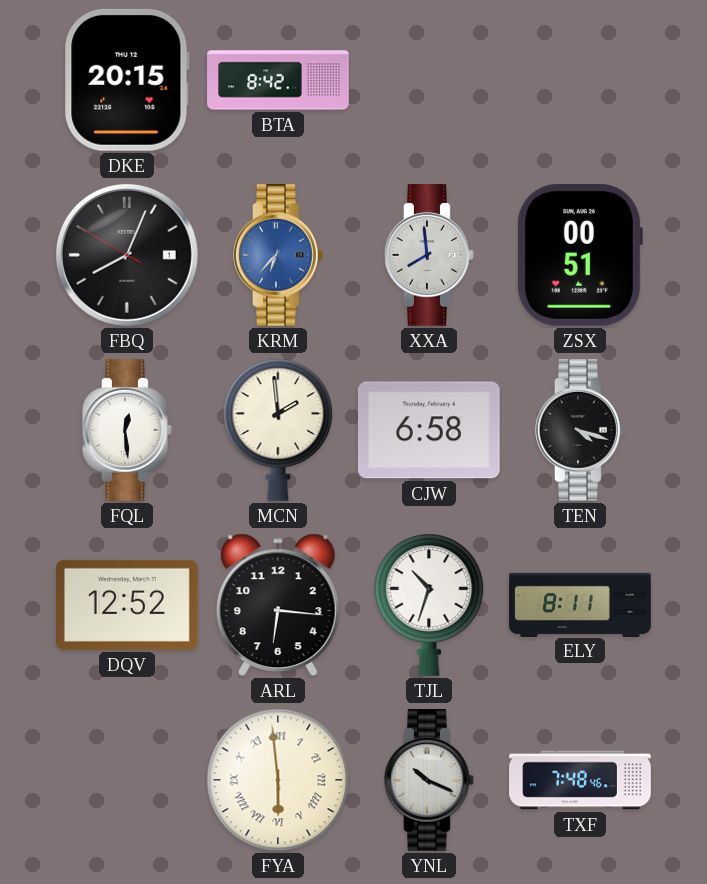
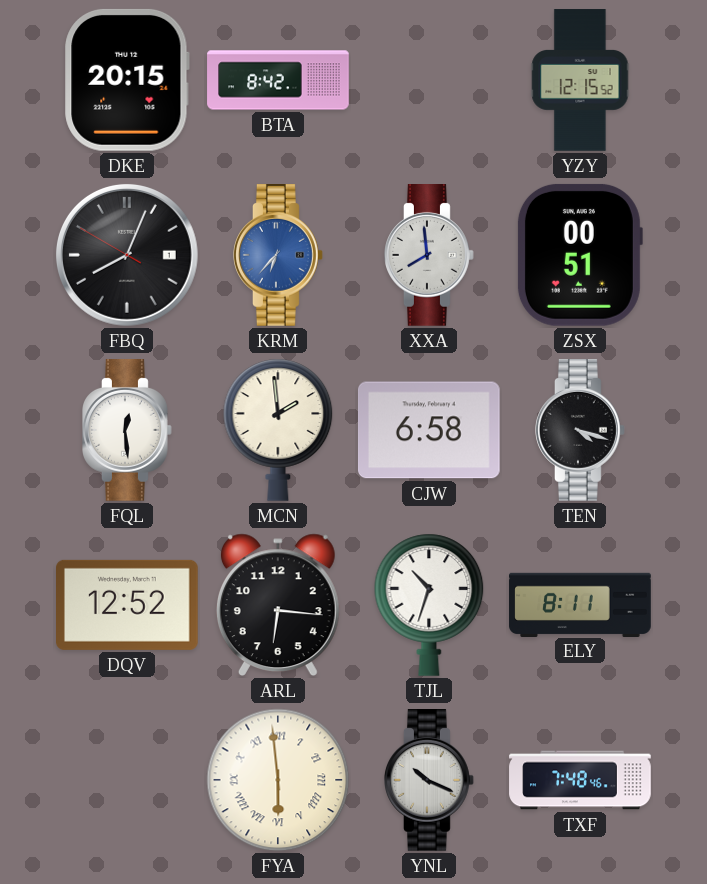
YZY: none -> 12:15 (580, 80)
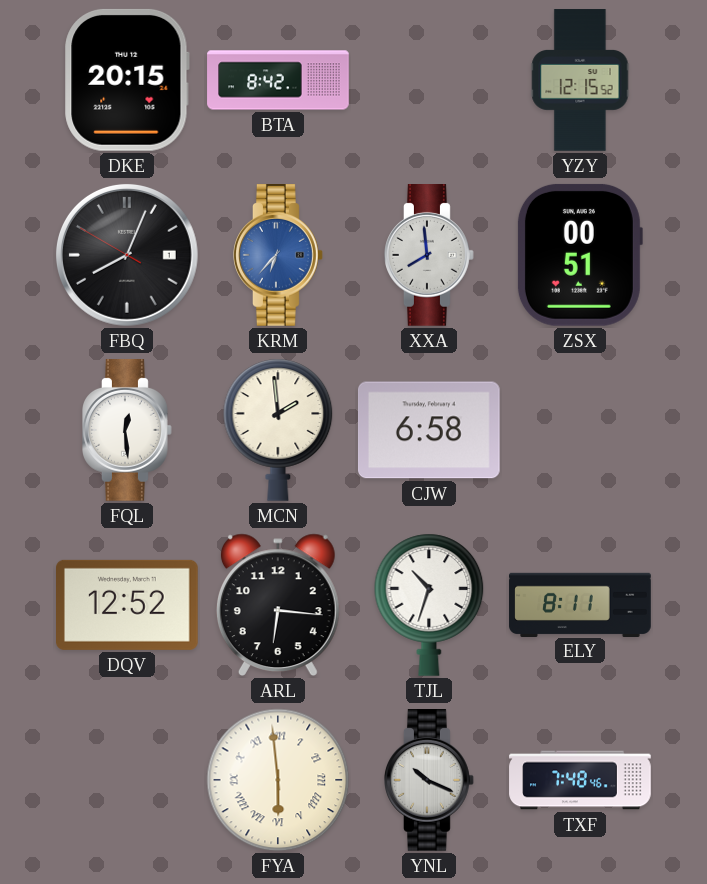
TEN: 4:18 -> none (581, 431)
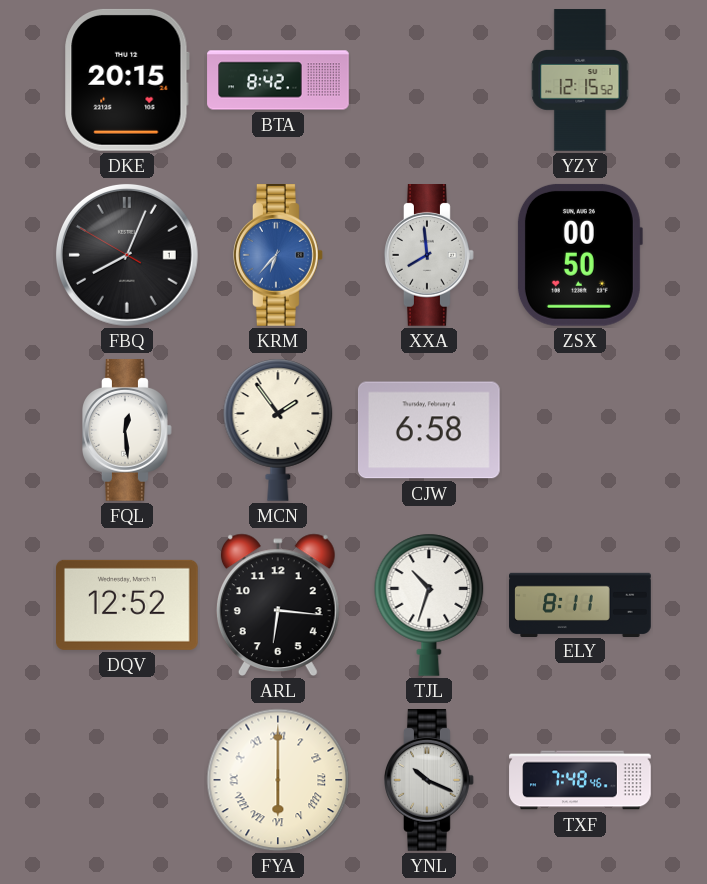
ZSX: 00:51 -> 00:50 (579, 255)
MCN: 1:59 -> 1:54 (278, 430)
FYA: 5:59 -> 6:00 (278, 780)
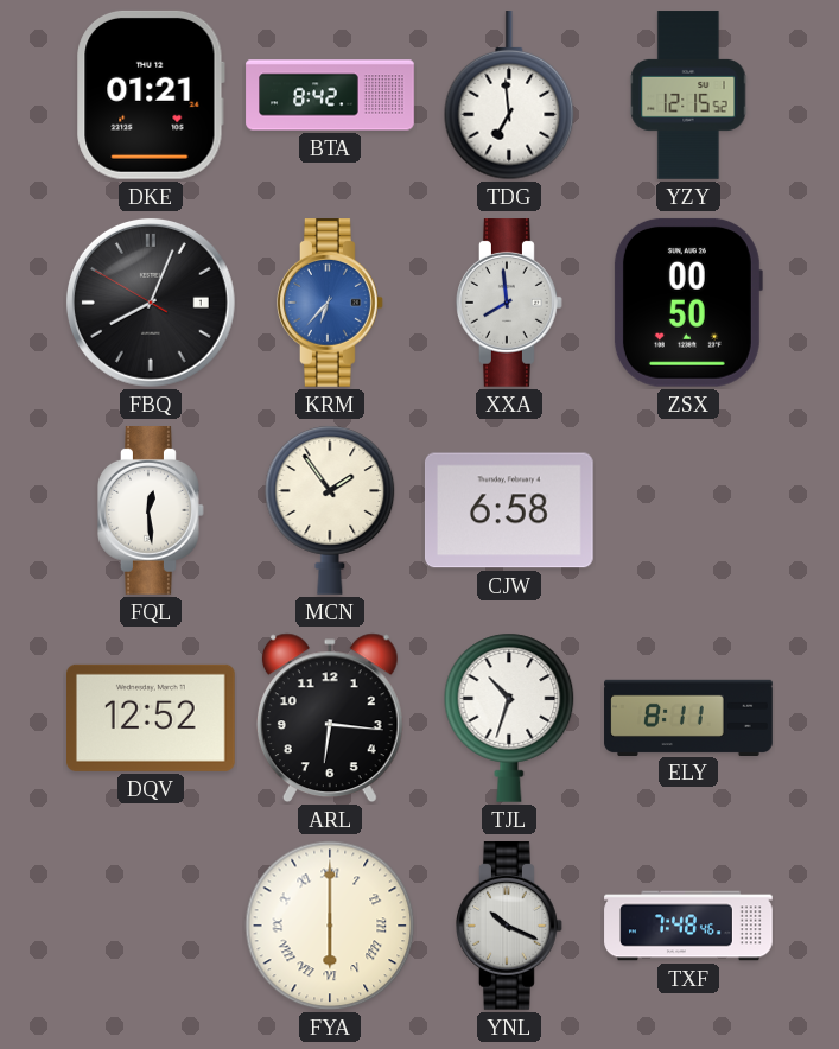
DKE: 20:15 -> 01:21 (151, 95)
TDG: none -> 6:59 (509, 96)
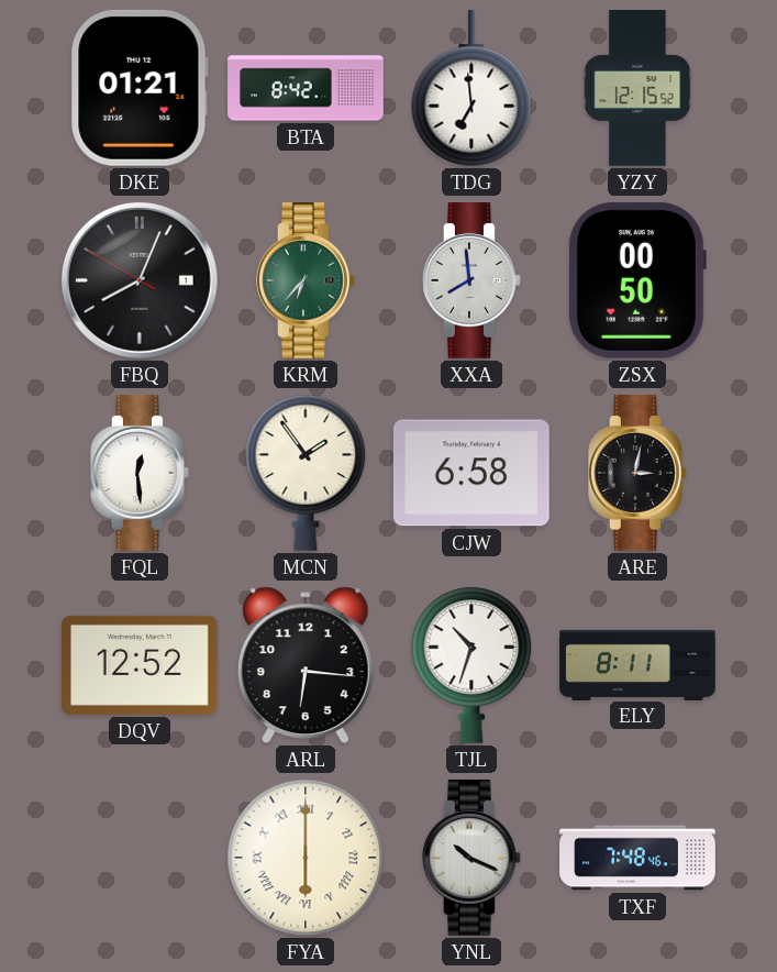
KRM dial: blue -> green (307, 281)
ARE: none -> 3:02 (639, 474)
